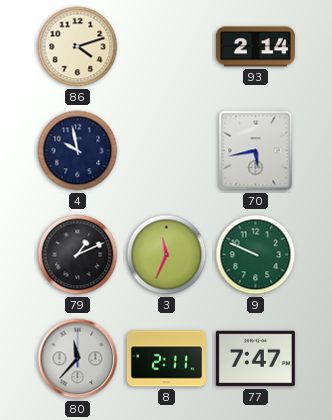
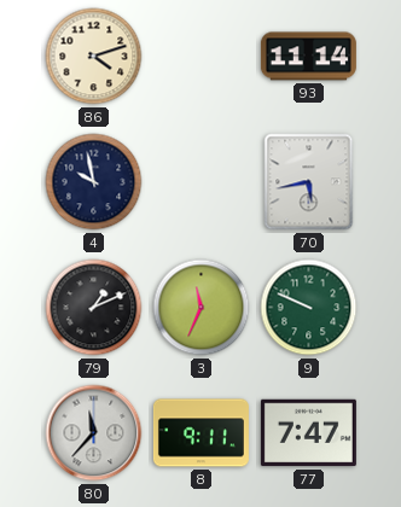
93: 2:14 -> 11:14 (308, 57)
8: 2:11 -> 9:11 (200, 433)
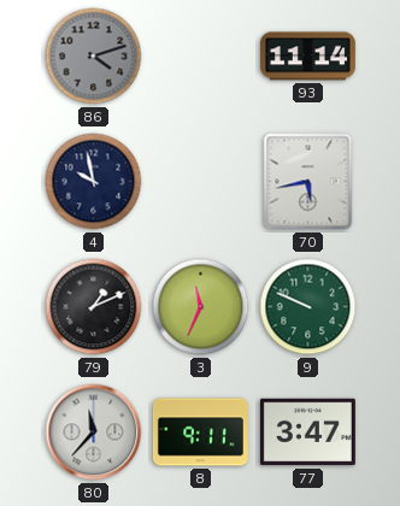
86 dial: cream -> grey (94, 57)
77: 7:47 -> 3:47 (307, 433)
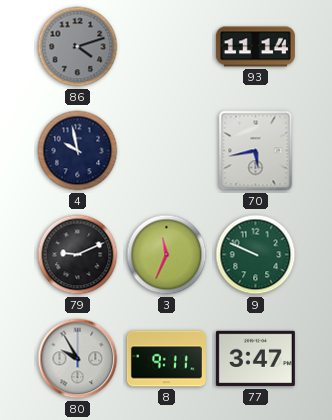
79: 1:11 -> 9:11 (78, 255)
80: 11:37 -> 9:55 (78, 359)
